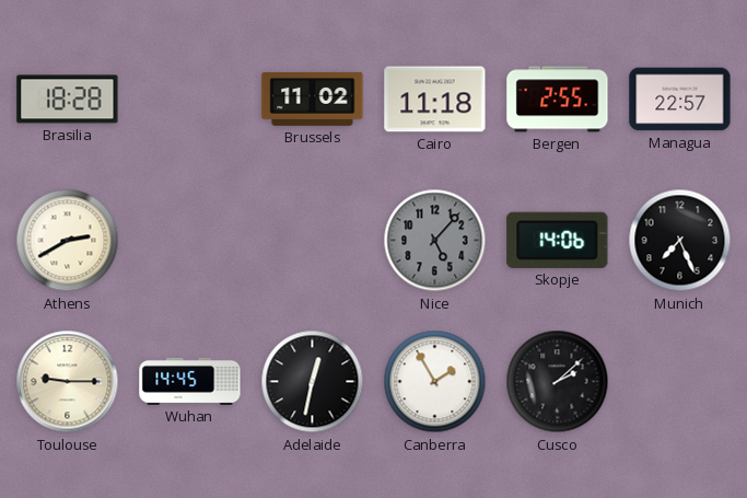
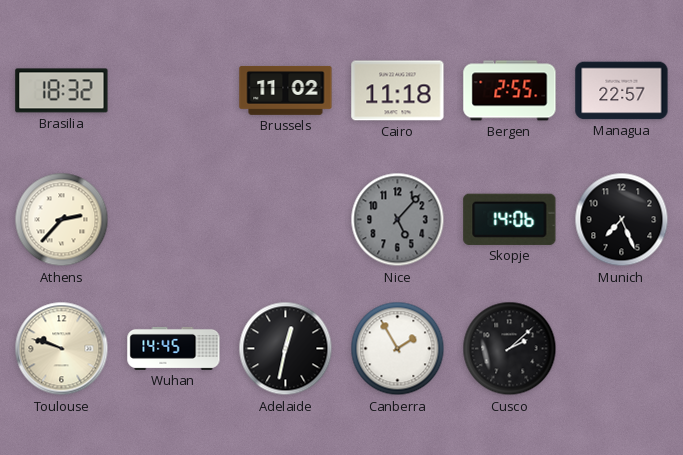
Brasilia: 18:28 -> 18:32 (62, 91)
Athens: 2:40 -> 2:37 (62, 220)
Toulouse: 9:15 -> 9:48 (62, 349)
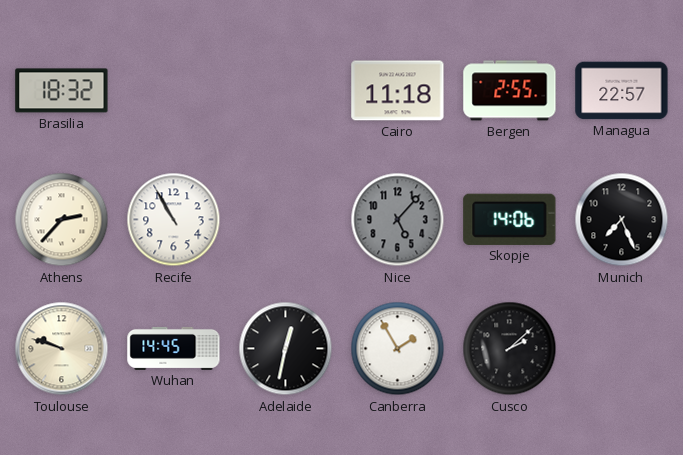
Brussels: 11:02 -> none (286, 91)
Recife: none -> 10:55 (174, 220)
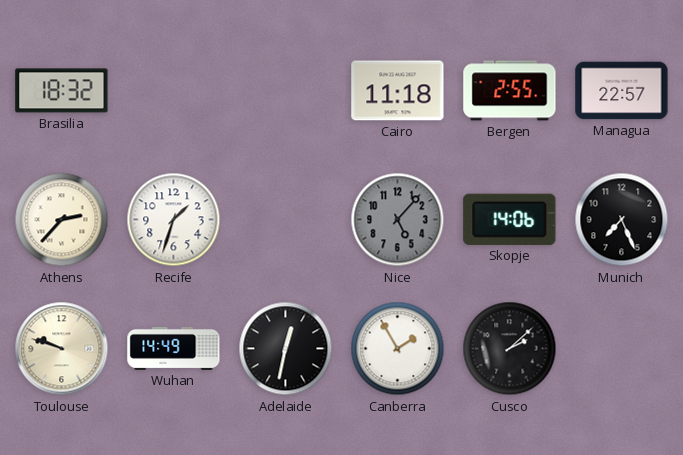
Recife: 10:55 -> 1:33 (174, 220)
Wuhan: 14:45 -> 14:49 (174, 348)
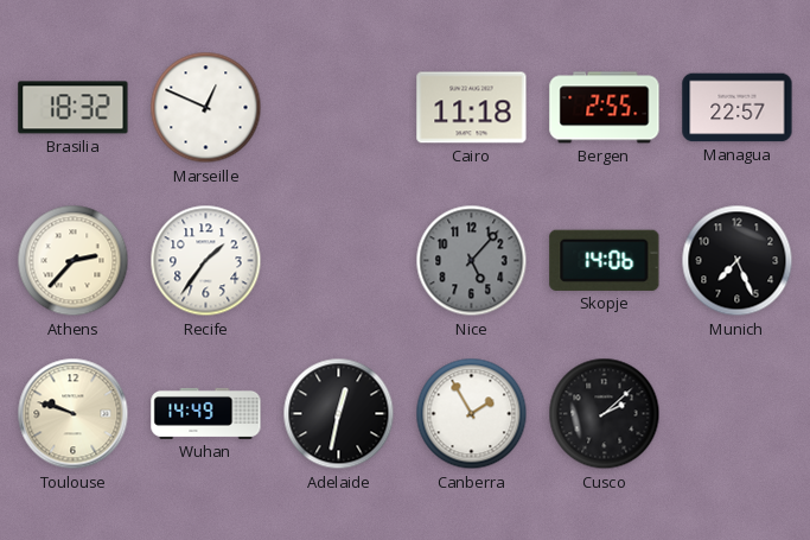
Marseille: none -> 12:49 (206, 108)
Recife: 1:33 -> 1:36 (206, 261)
